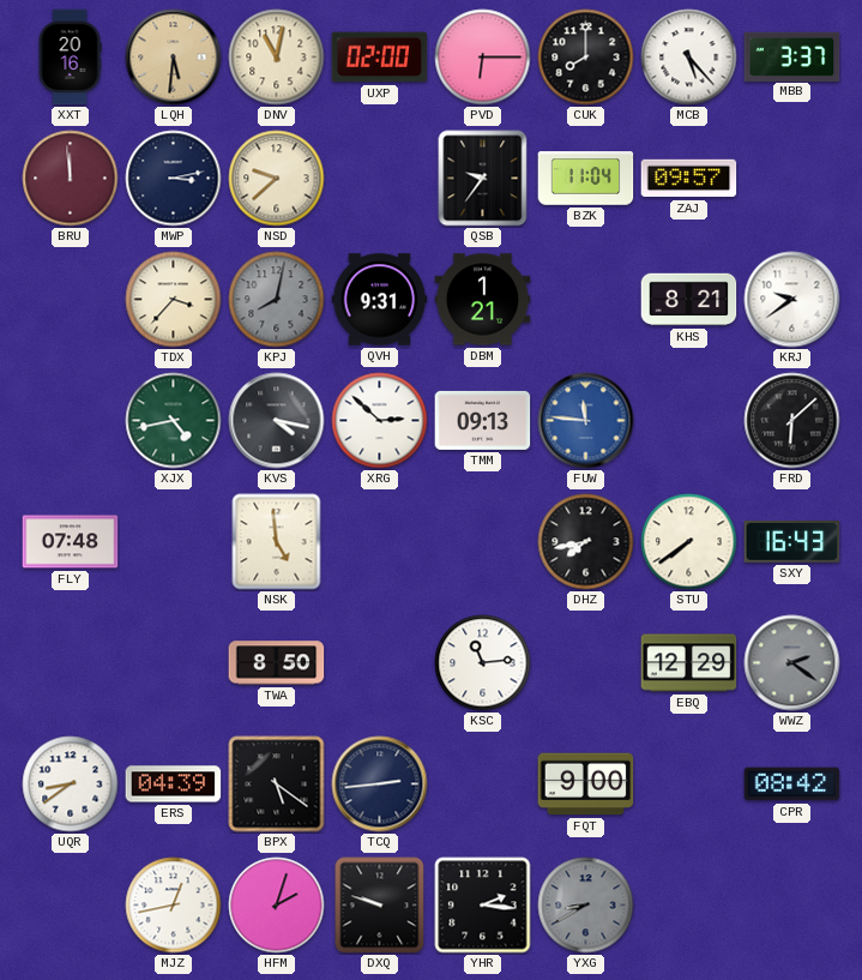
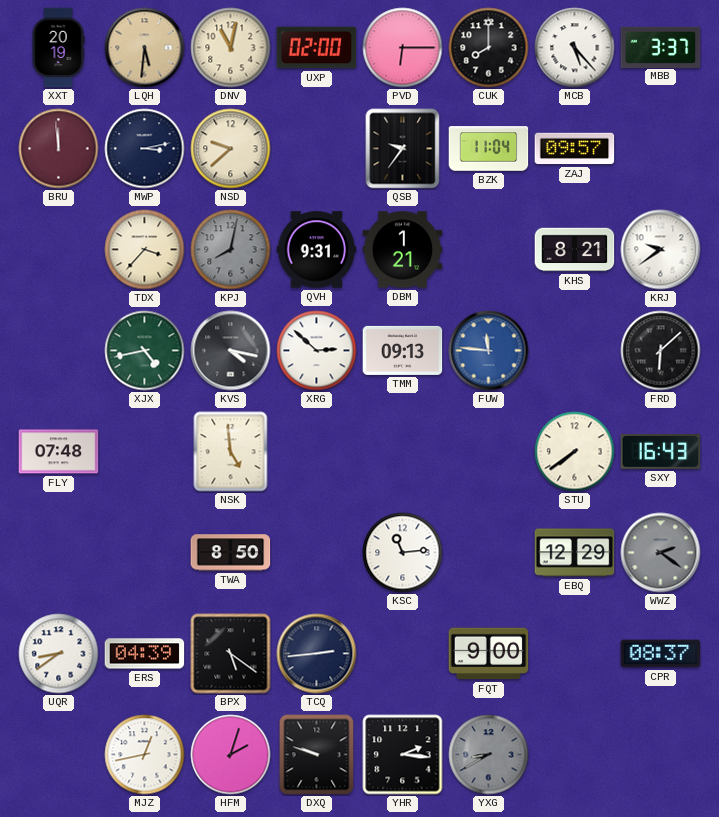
XXT: 20:16 -> 20:19 (58, 48)
DHZ: 7:43 -> none (586, 542)
CPR: 08:42 -> 08:37 (661, 654)
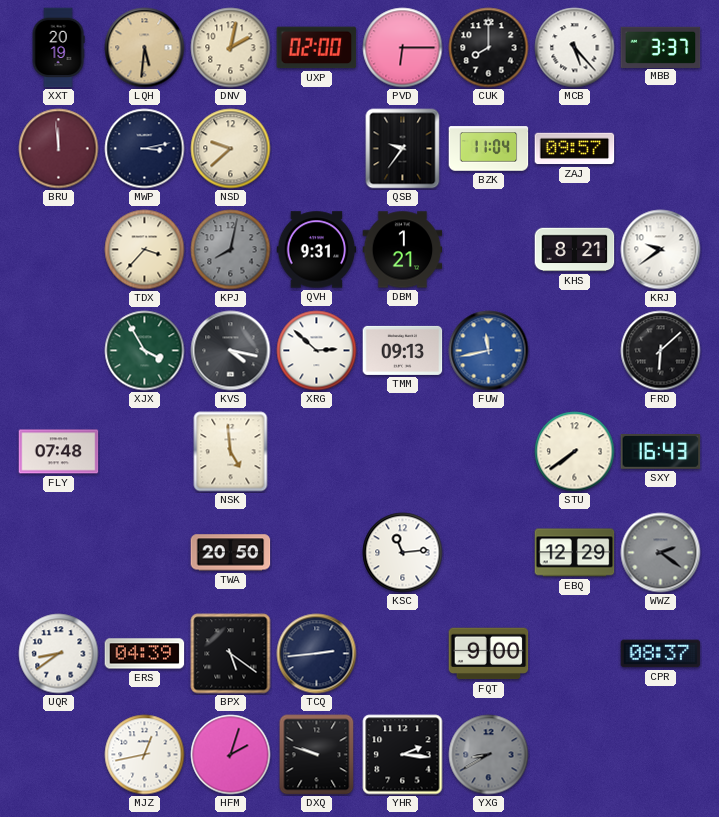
DNV: 11:02 -> 2:02 (231, 48)
XJX: 4:43 -> 3:55 (145, 351)
FUW: 11:46 -> 11:43 (489, 351)
TWA: 8:50 -> 20:50 (231, 553)
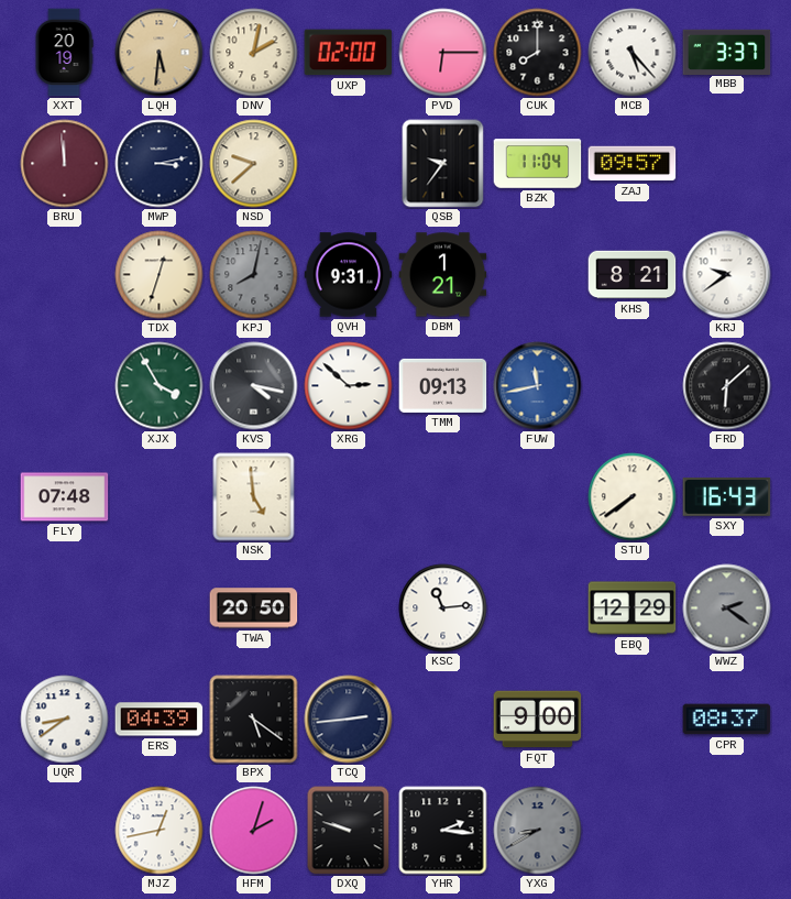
TDX: 3:37 -> 12:33 (160, 275)
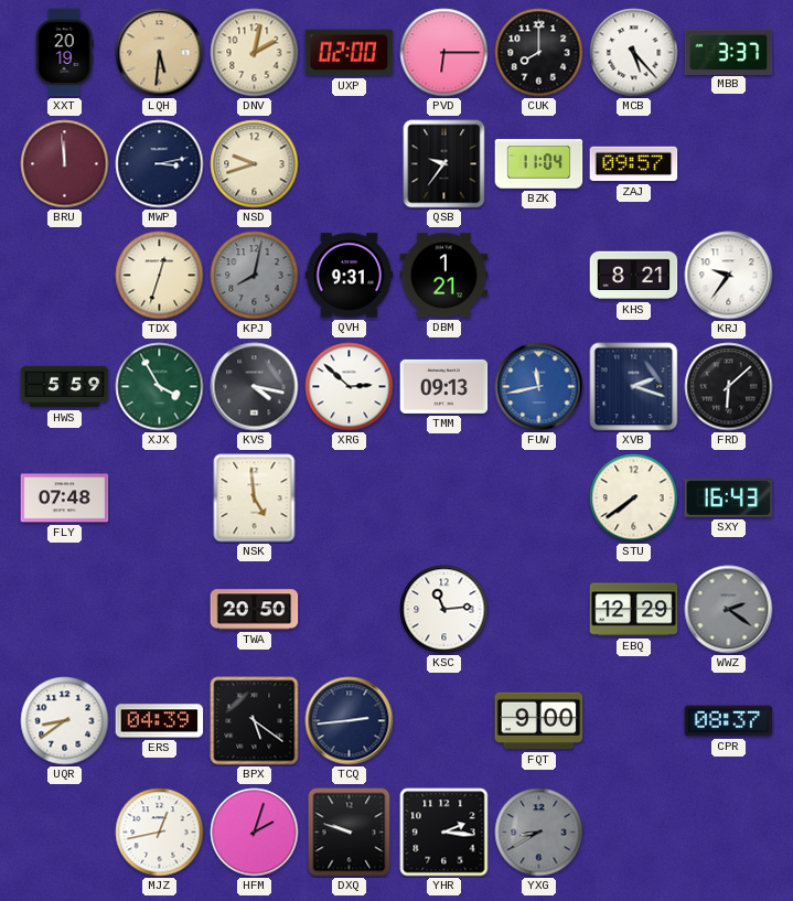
NSD: 9:38 -> 9:42 (255, 164)
KRJ: 9:39 -> 9:36 (729, 276)
HWS: none -> 5:59 (65, 387)
XVB: none -> 2:18 (634, 387)
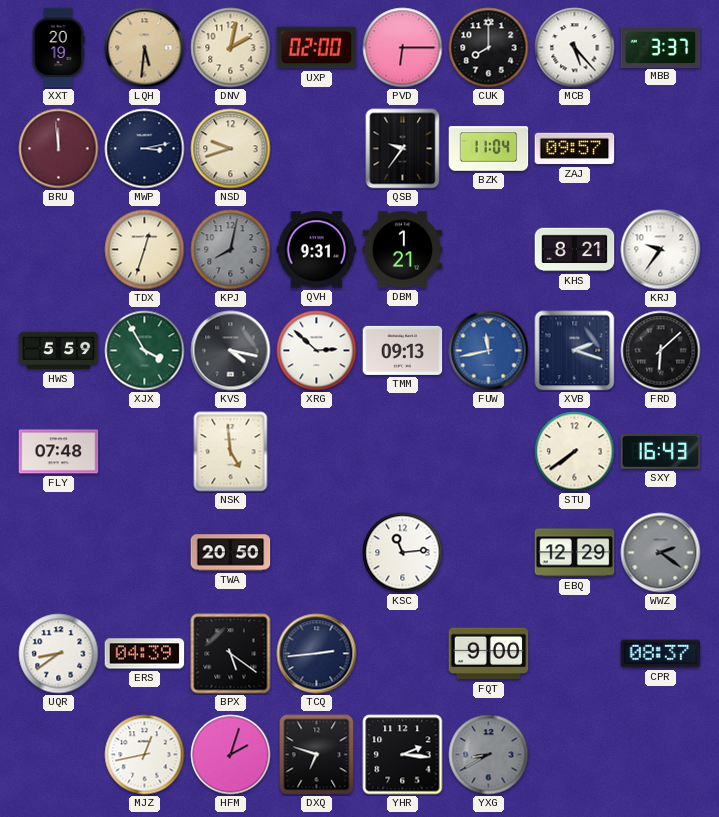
DXQ: 9:48 -> 6:48 (317, 755)
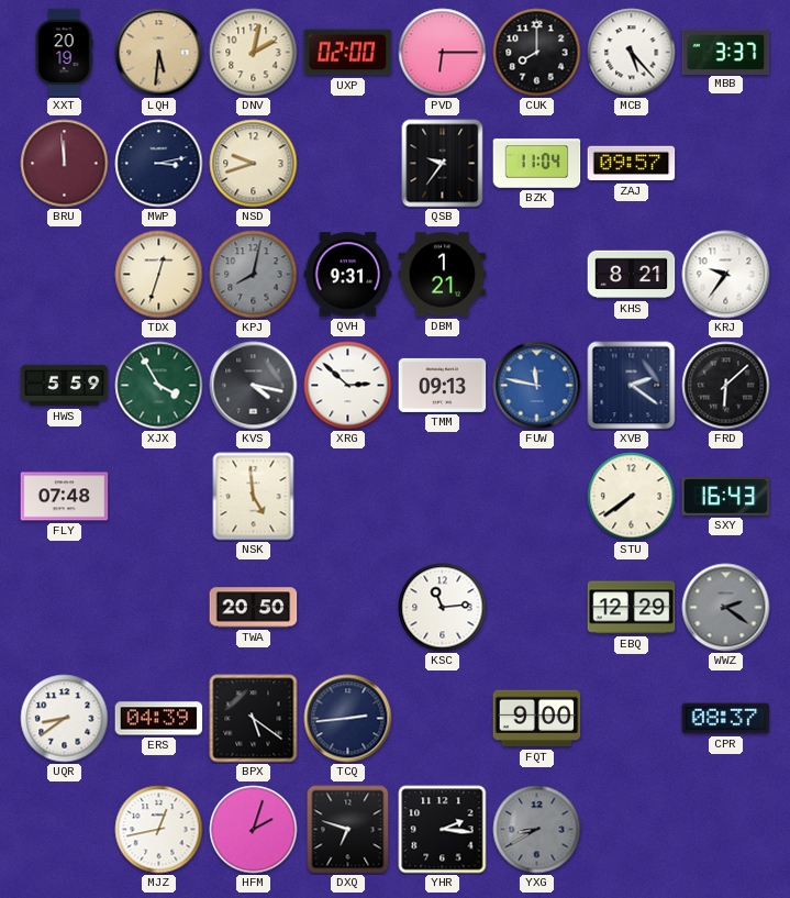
FUW: 11:43 -> 11:47 (537, 386)
XVB: 2:18 -> 2:21 (632, 386)
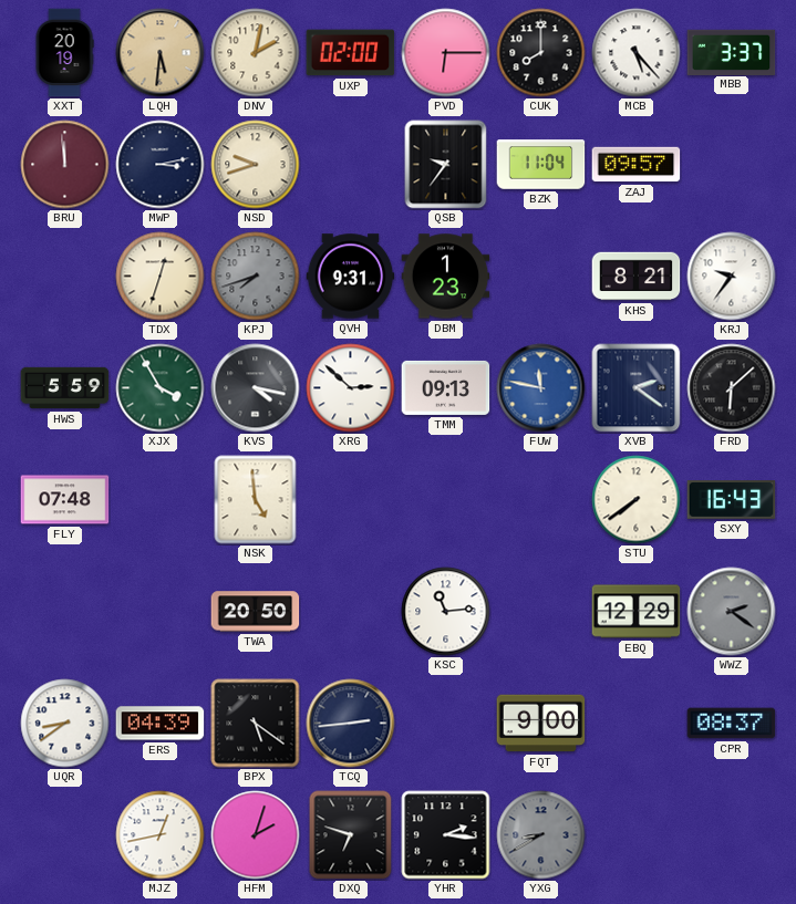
KPJ: 8:02 -> 7:42 (256, 277)
DBM: 1:21 -> 1:23 (446, 277)
